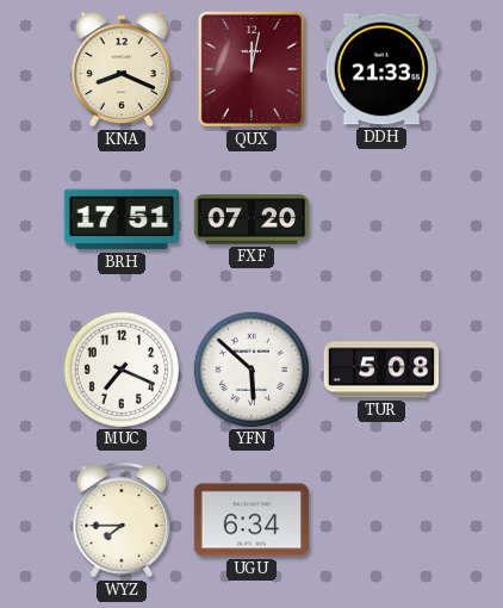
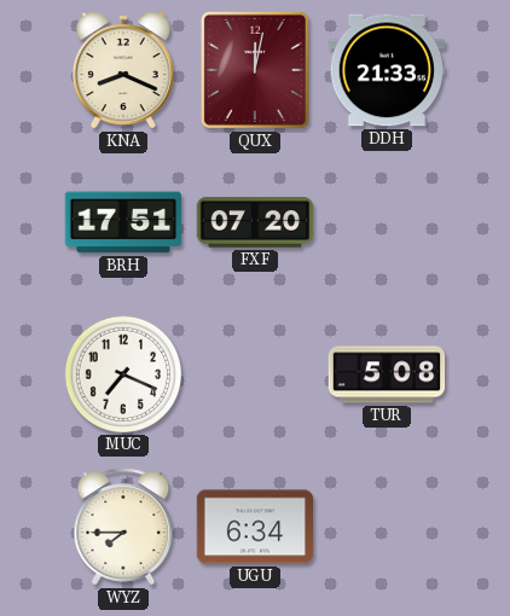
YFN: 5:52 -> none (250, 368)
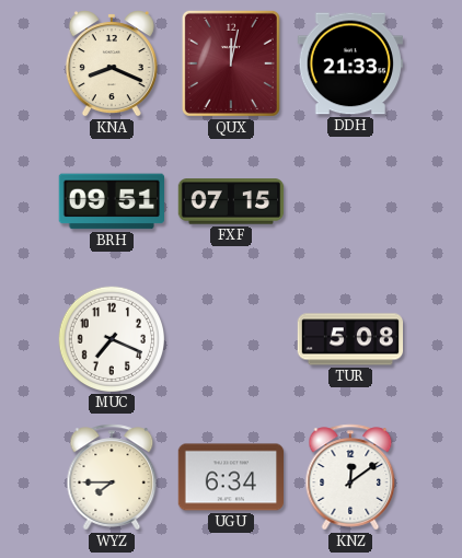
BRH: 17:51 -> 09:51 (111, 201)
FXF: 07:20 -> 07:15 (231, 201)
KNZ: none -> 12:09 (350, 477)
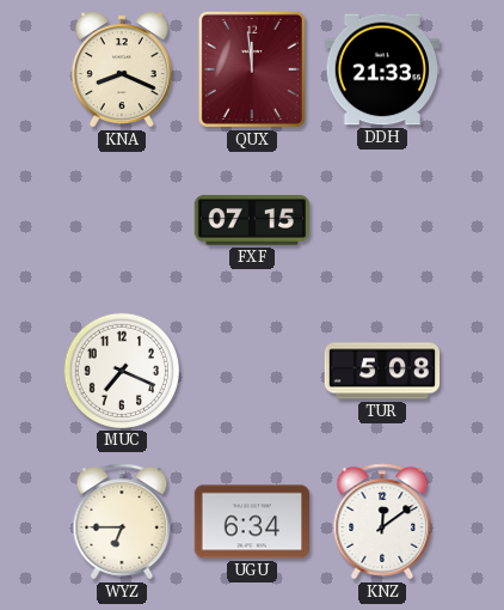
QUX: 12:02 -> 11:59 (252, 69)
BRH: 09:51 -> none (111, 201)
WYZ: 7:45 -> 6:45 (122, 521)
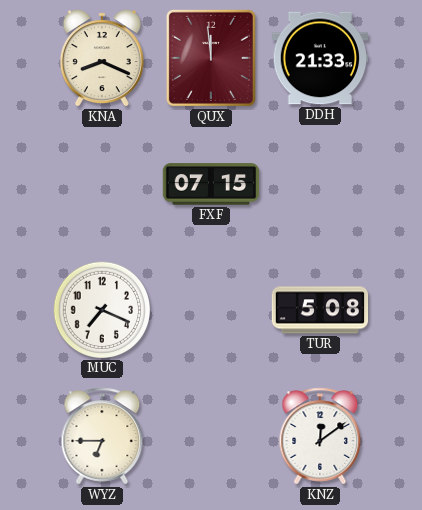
UGU: 6:34 -> none (252, 521)
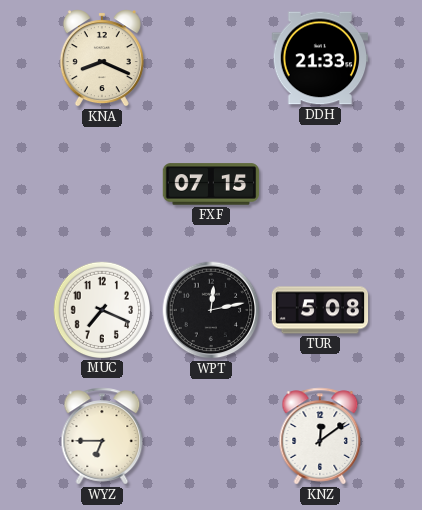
QUX: 11:59 -> none (211, 58)
WPT: none -> 12:13 (211, 310)
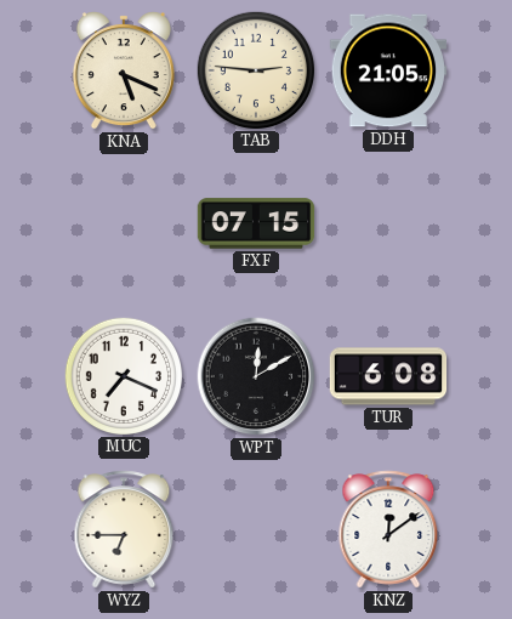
KNA: 8:19 -> 5:19 (124, 70)
TAB: none -> 2:46 (255, 69)
DDH: 21:33 -> 21:05 (387, 70)
WPT: 12:13 -> 12:10 (256, 376)
TUR: 5:08 -> 6:08 (388, 376)
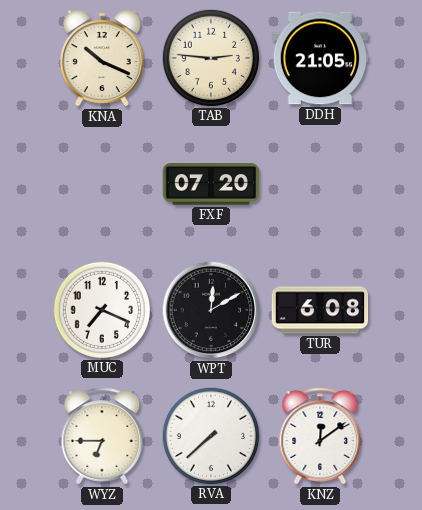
KNA: 5:19 -> 10:19 (102, 58)
FXF: 07:15 -> 07:20 (211, 184)
RVA: none -> 7:38 (210, 435)
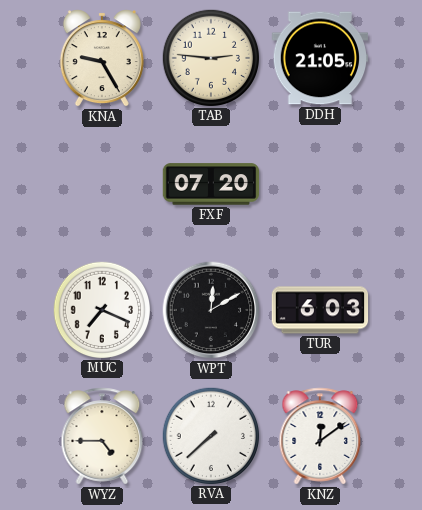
KNA: 10:19 -> 9:25 (102, 58)
TUR: 6:08 -> 6:03 (320, 310)
WYZ: 6:45 -> 4:45 (102, 436)
